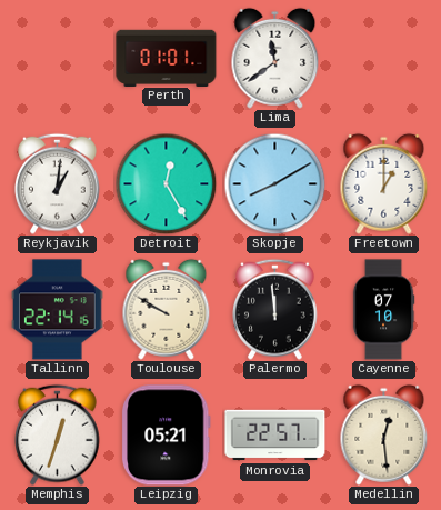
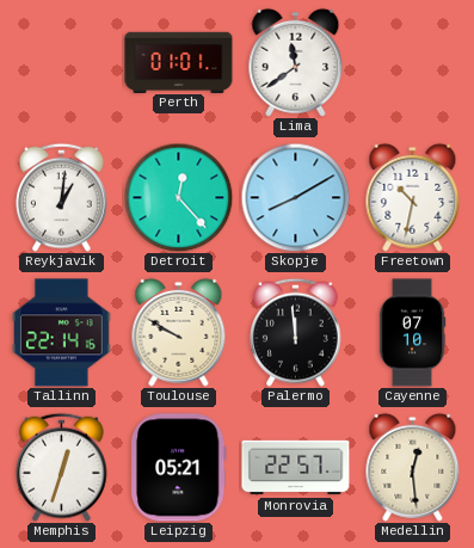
Detroit: 12:25 -> 12:23 (178, 197)
Freetown: 1:00 -> 10:32 (413, 197)
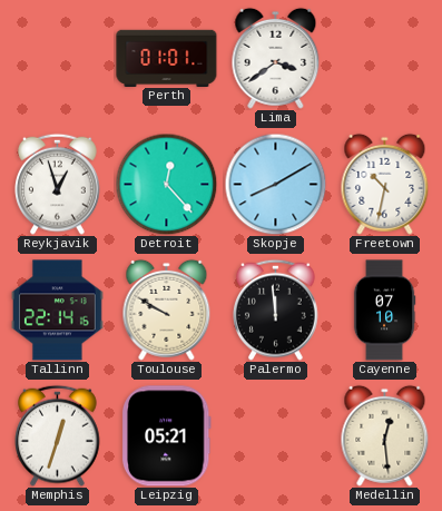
Lima: 11:39 -> 3:39 (276, 58)
Reykjavik: 1:01 -> 12:57 (58, 184)
Monrovia: 22:57 -> none (296, 468)
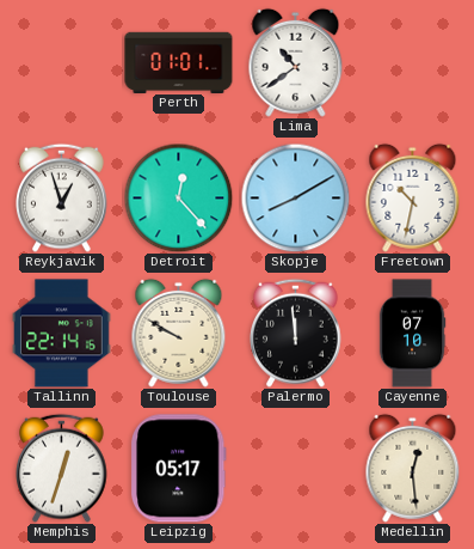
Lima: 3:39 -> 10:39 (296, 62)
Leipzig: 05:21 -> 05:17 (178, 469)
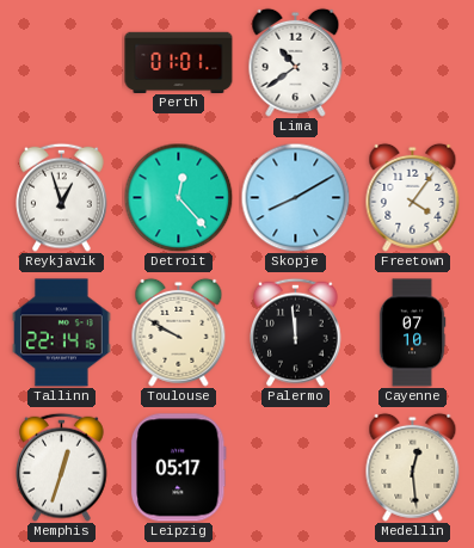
Freetown: 10:32 -> 4:06 (413, 197)
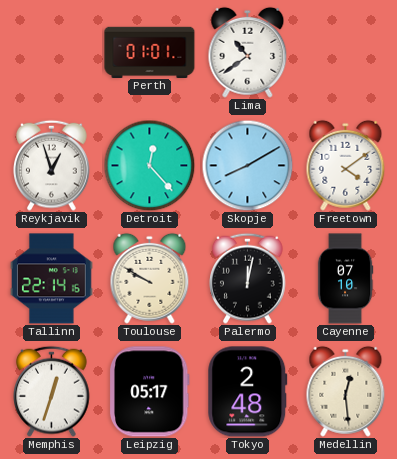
Freetown: 4:06 -> 4:09 (346, 165)
Palermo: 11:59 -> 12:02 (248, 278)
Tokyo: none -> 2:48 (248, 392)
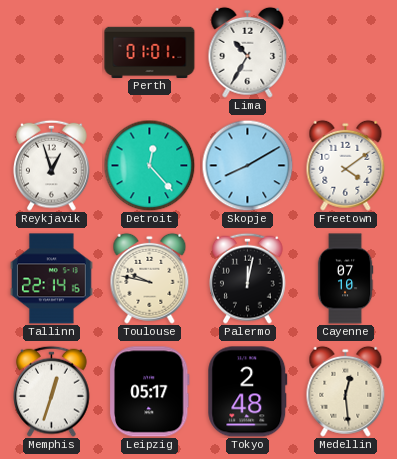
Lima: 10:39 -> 10:35 (248, 52)
Toulouse: 9:50 -> 9:47 (150, 278)
